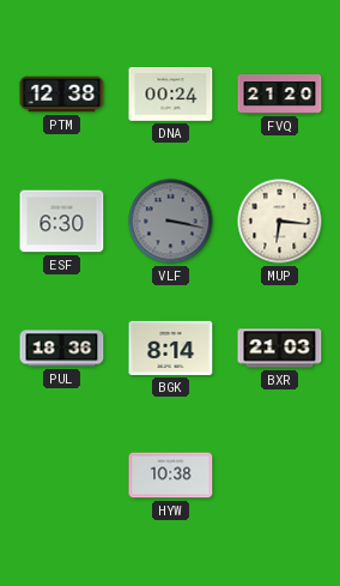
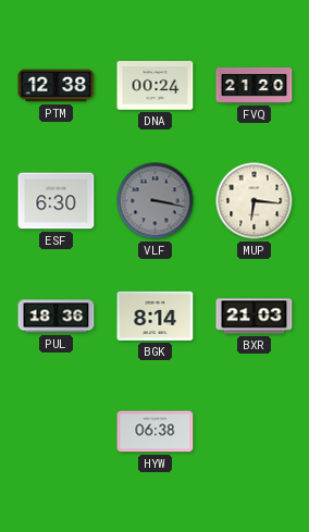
HYW: 10:38 -> 06:38 (156, 432)
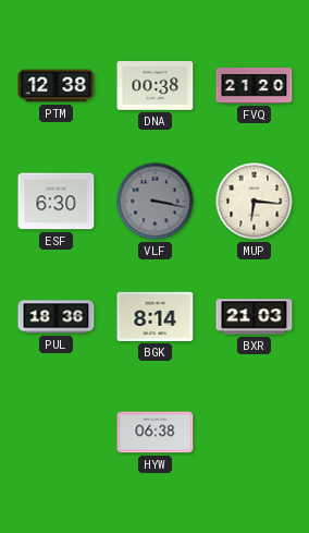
DNA: 00:24 -> 00:38 (156, 86)
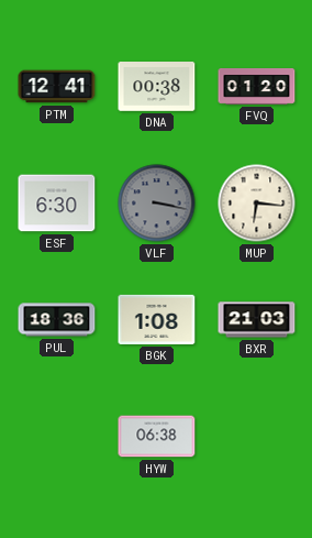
PTM: 12:38 -> 12:41 (57, 87)
FVQ: 21:20 -> 01:20 (257, 87)
BGK: 8:14 -> 1:08 (157, 319)
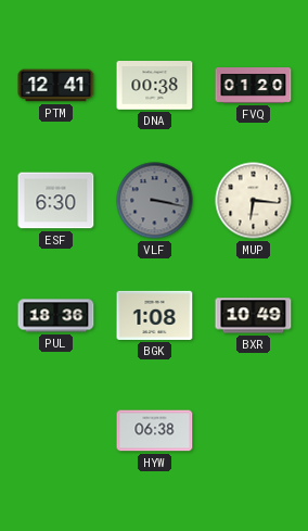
BXR: 21:03 -> 10:49 (254, 316)
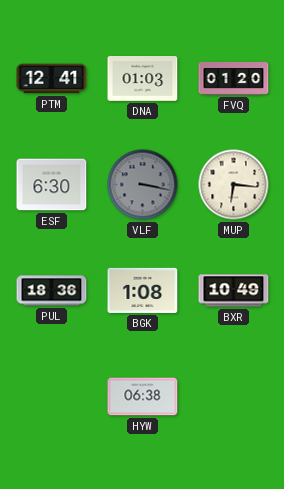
DNA: 00:38 -> 01:03 (143, 79)
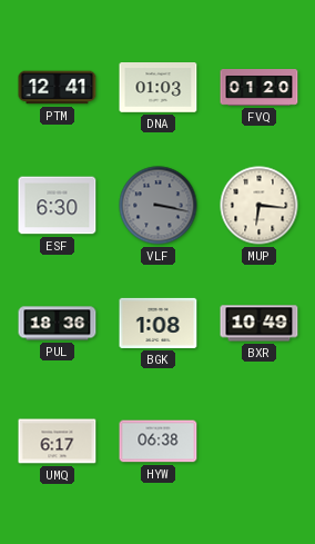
UMQ: none -> 6:17 (58, 442)
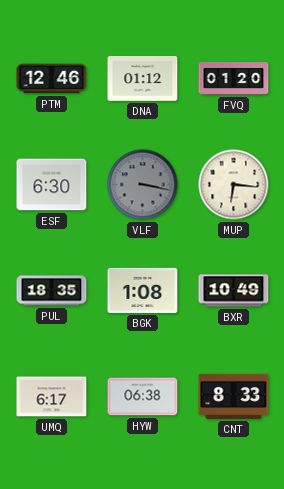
PTM: 12:41 -> 12:46 (52, 79)
DNA: 01:03 -> 01:12 (143, 79)
PUL: 18:36 -> 18:35 (52, 291)
CNT: none -> 8:33 (234, 396)
